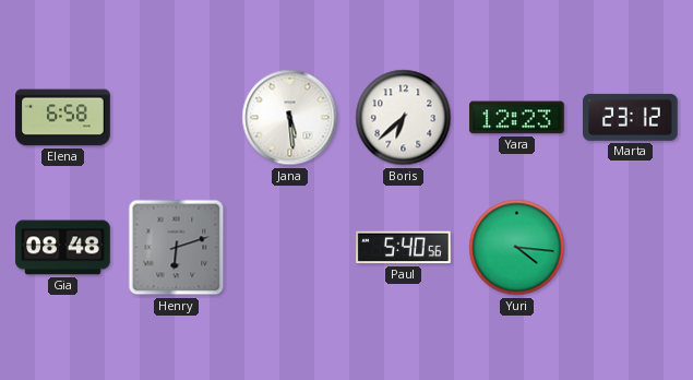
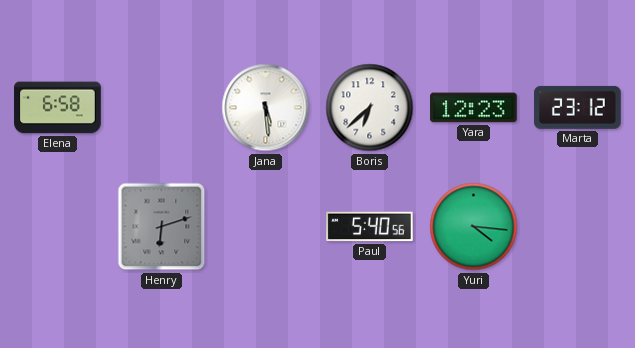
Gia: 08:48 -> none (63, 248)
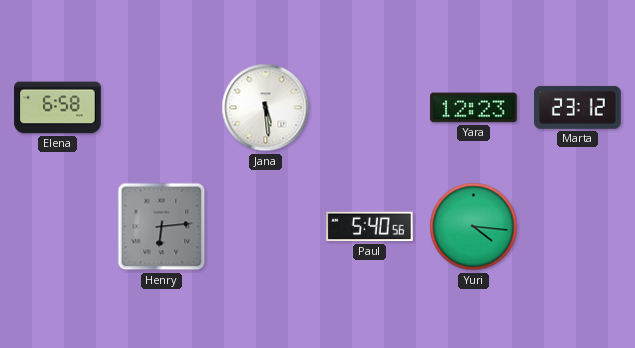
Boris: 6:38 -> none (370, 108)
Henry: 6:12 -> 6:14 (162, 227)
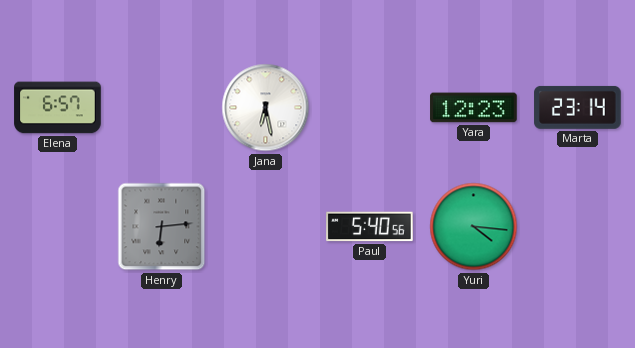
Elena: 6:58 -> 6:57 (58, 108)
Jana: 5:29 -> 6:28 (266, 108)
Marta: 23:12 -> 23:14 (578, 107)
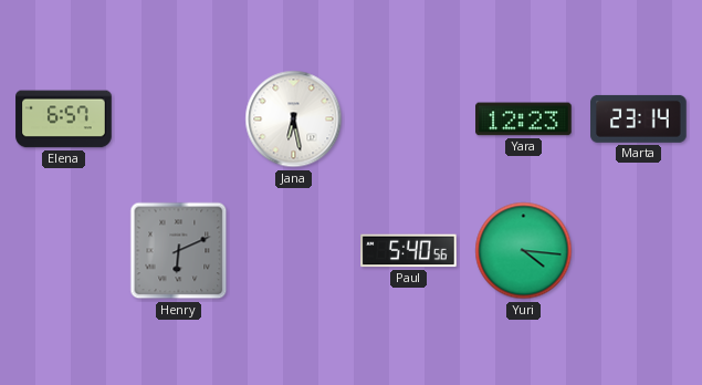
Henry: 6:14 -> 6:11 (179, 251)
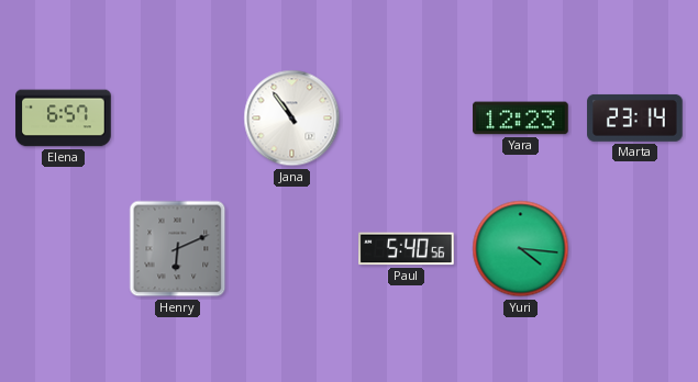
Jana: 6:28 -> 10:54 (292, 119)
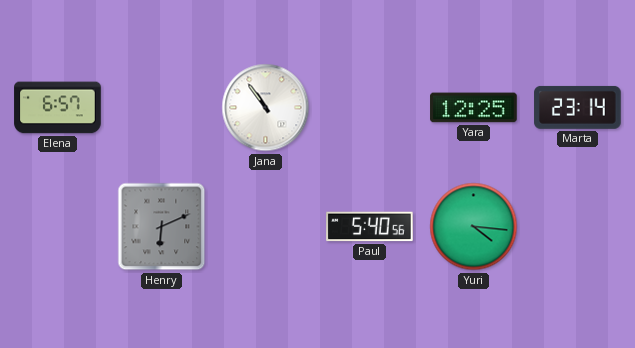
Yara: 12:23 -> 12:25 (474, 108)
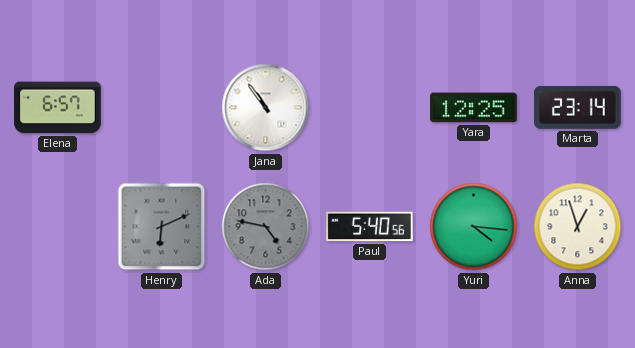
Ada: none -> 4:47 (266, 227)
Anna: none -> 12:57 (578, 227)
